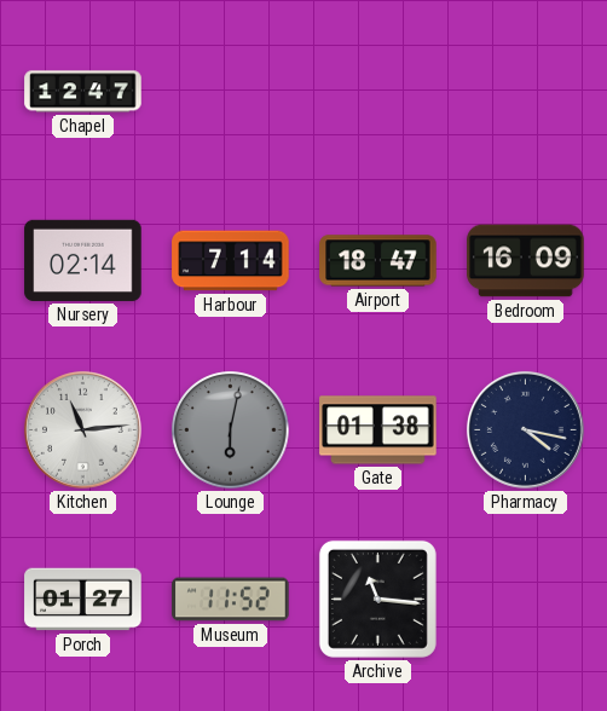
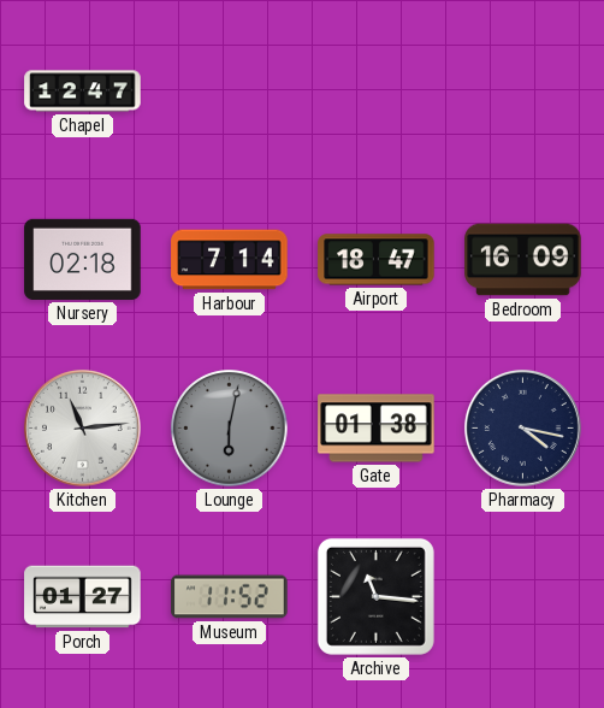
Nursery: 02:14 -> 02:18 (83, 259)
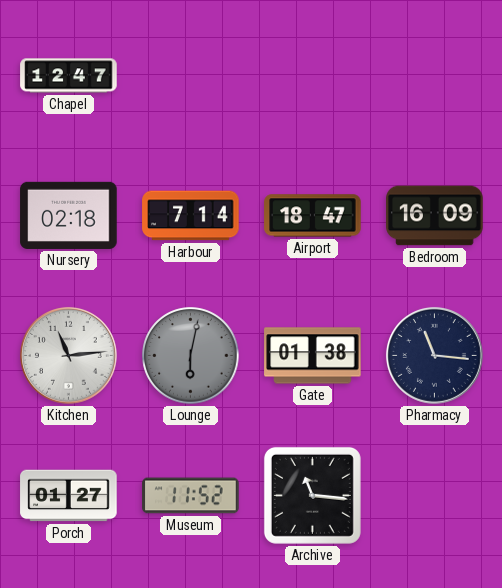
Pharmacy: 4:17 -> 11:16 (434, 355)
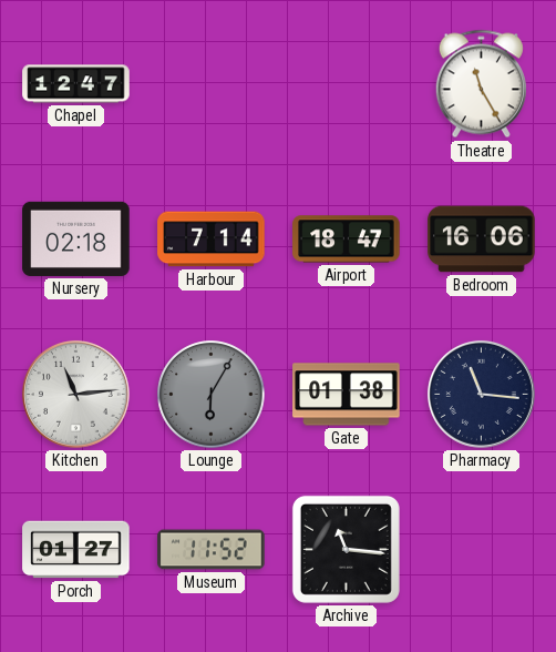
Theatre: none -> 11:25 (481, 84)
Bedroom: 16:09 -> 16:06 (482, 240)
Lounge: 6:02 -> 6:05 (212, 395)
